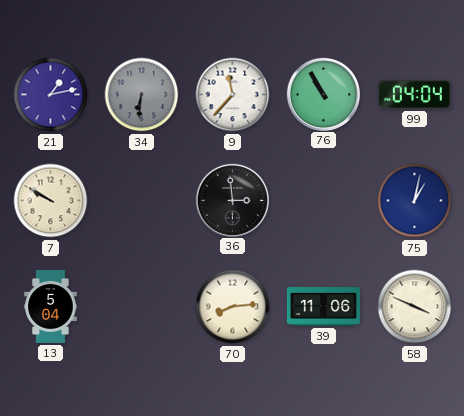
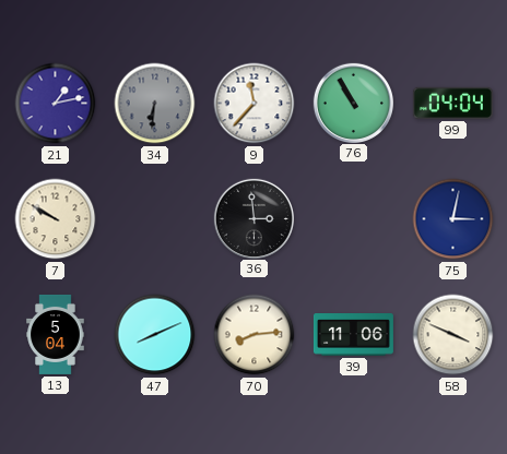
75: 1:02 -> 3:02 (453, 219)
47: none -> 8:11 (155, 335)
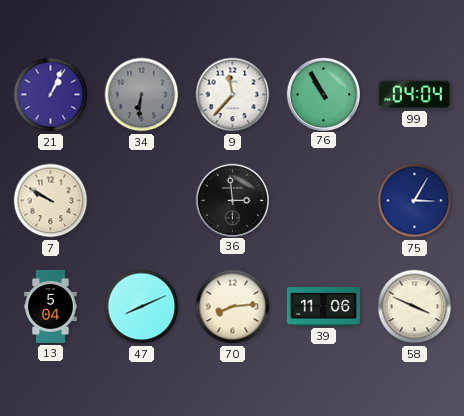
21: 1:13 -> 1:04 (51, 95)
75: 3:02 -> 3:05 (415, 201)
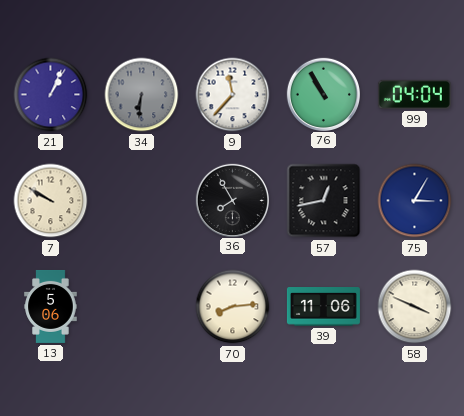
36: 2:59 -> 7:55 (232, 200)
57: none -> 12:43 (324, 201)
13: 5:04 -> 5:06 (51, 306)
47: 8:11 -> none (142, 307)
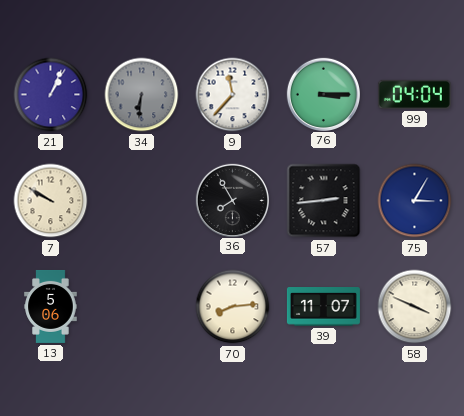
76: 10:55 -> 3:15 (323, 94)
57: 12:43 -> 2:44 (324, 201)
39: 11:06 -> 11:07 (323, 307)
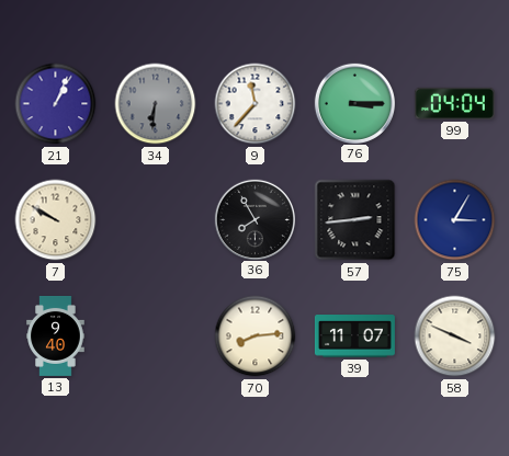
13: 5:06 -> 9:40 (56, 335)
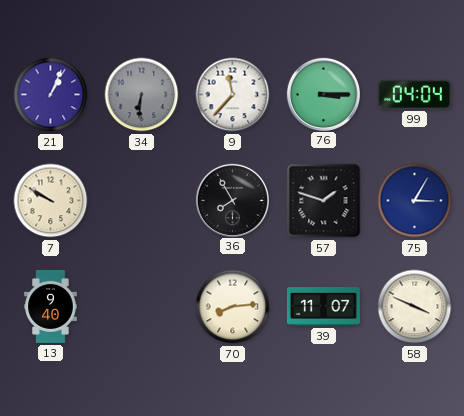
57: 2:44 -> 1:48 (324, 201)
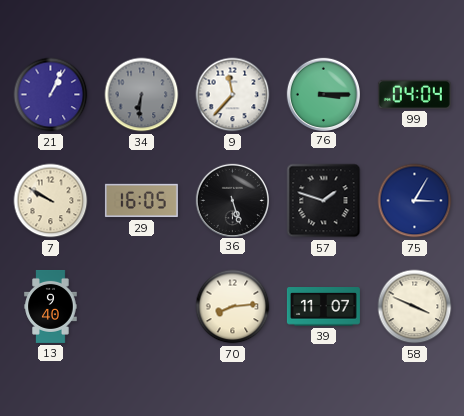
29: none -> 16:05 (141, 201)
36: 7:55 -> 5:27 (232, 200)
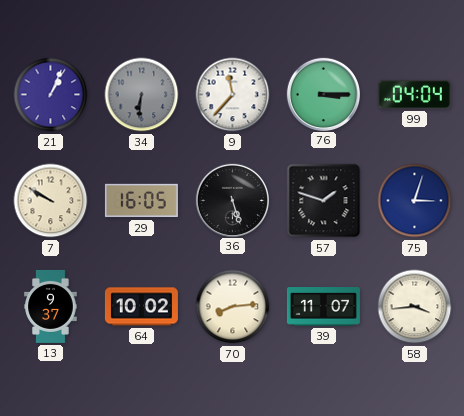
75: 3:05 -> 3:03 (415, 201)
13: 9:40 -> 9:37 (51, 306)
64: none -> 10:02 (141, 307)
58: 3:49 -> 3:44 (415, 307)
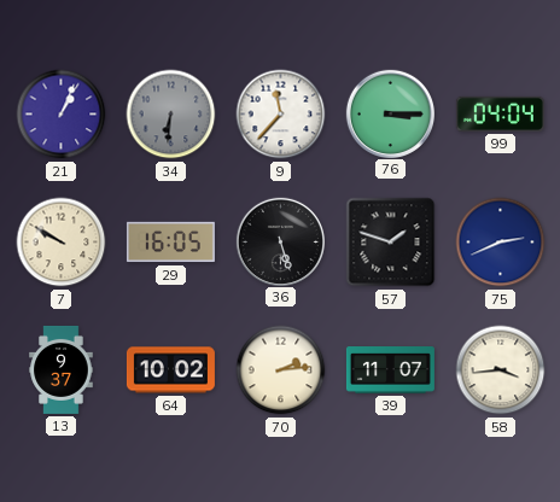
75: 3:03 -> 2:41 (501, 243)
70: 8:14 -> 2:14 (281, 370)
